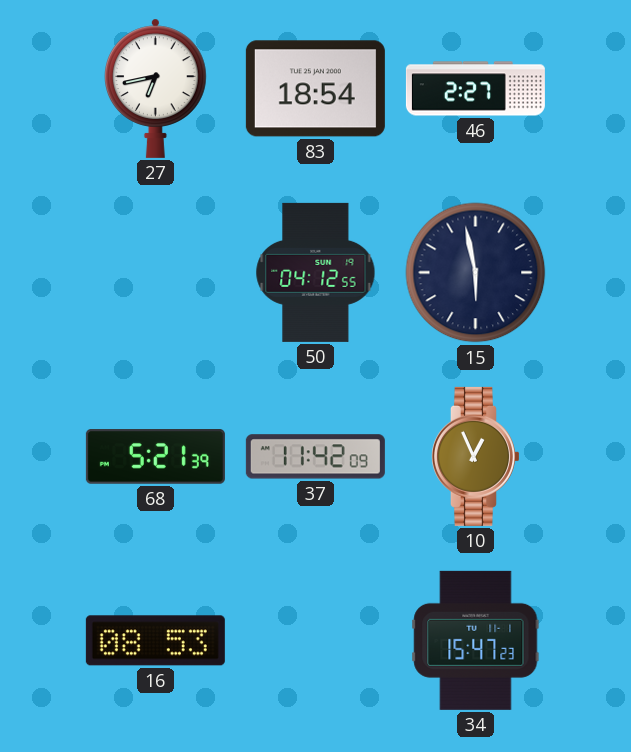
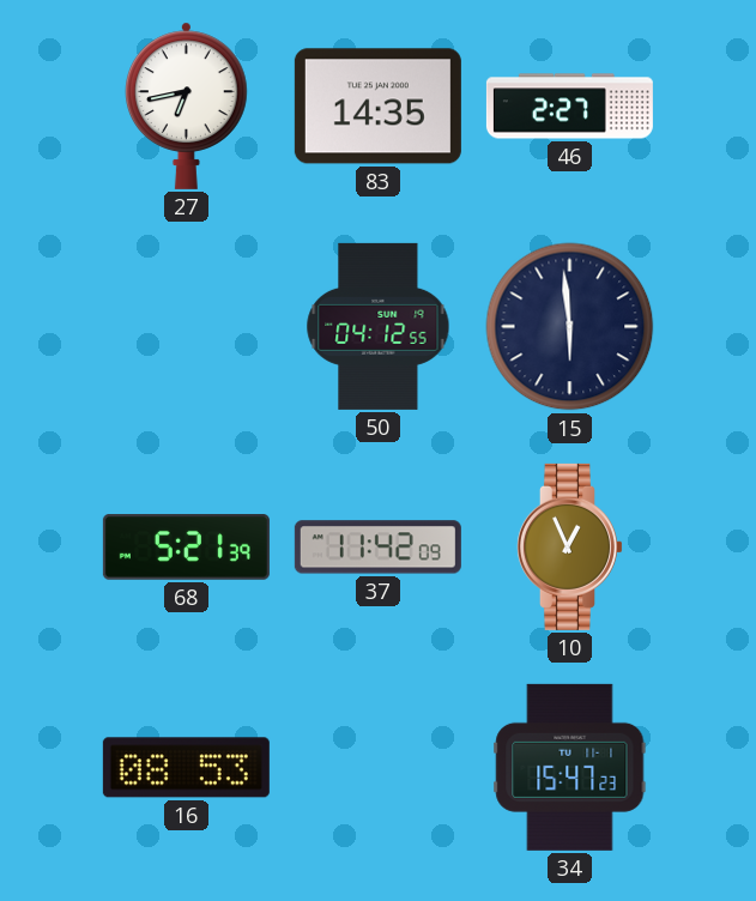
83: 18:54 -> 14:35 (377, 107)
15: 5:58 -> 5:59 (570, 327)
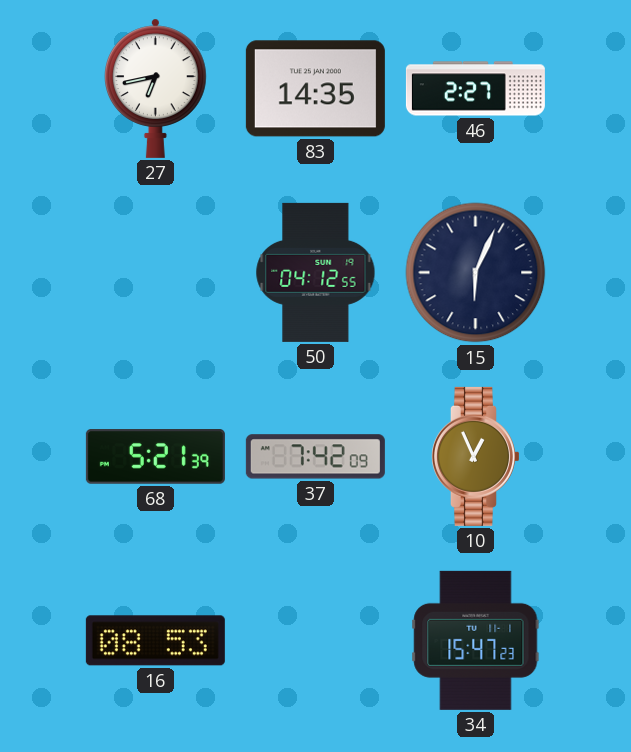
15: 5:59 -> 6:04 (476, 273)
37: 11:42 -> 7:42 (315, 457)
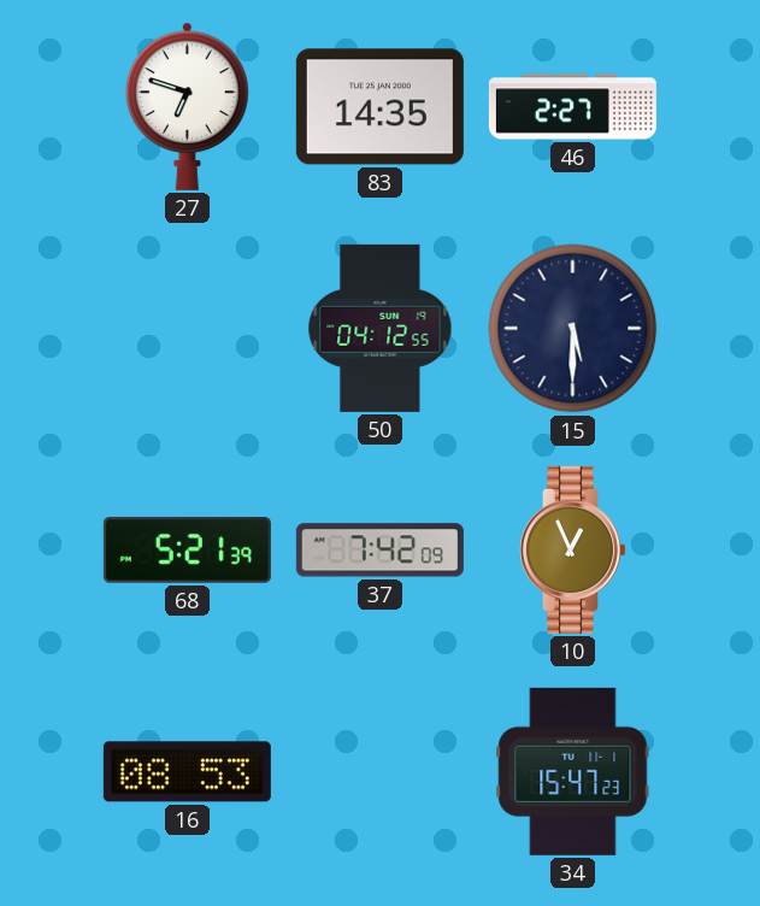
27: 6:43 -> 6:48 (188, 106)
15: 6:04 -> 5:30 (573, 329)
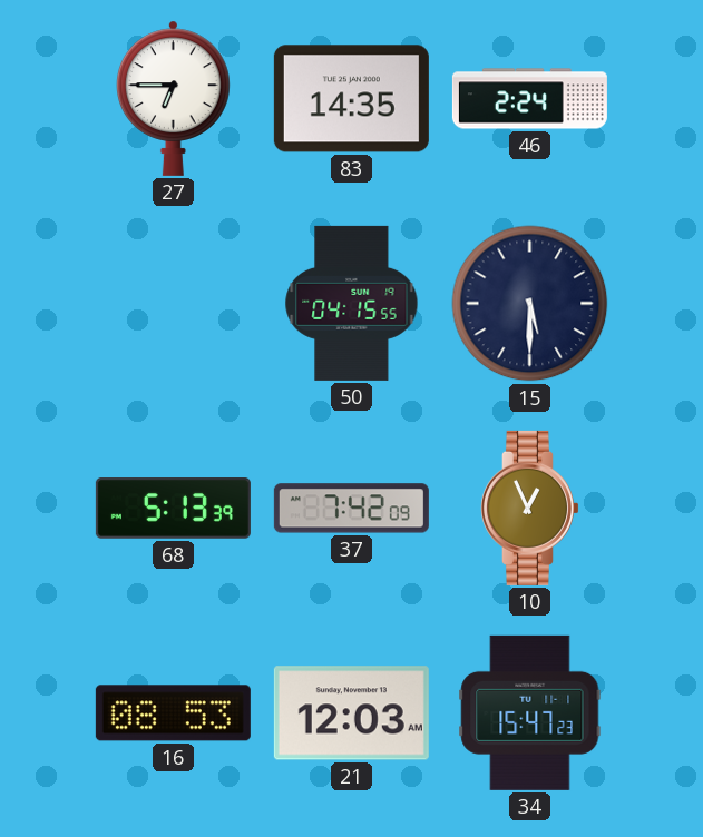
27: 6:48 -> 6:45 (174, 98)
46: 2:27 -> 2:24 (529, 99)
50: 04:12 -> 04:15 (352, 303)
68: 5:21 -> 5:13 (173, 509)
21: none -> 12:03 (351, 713)
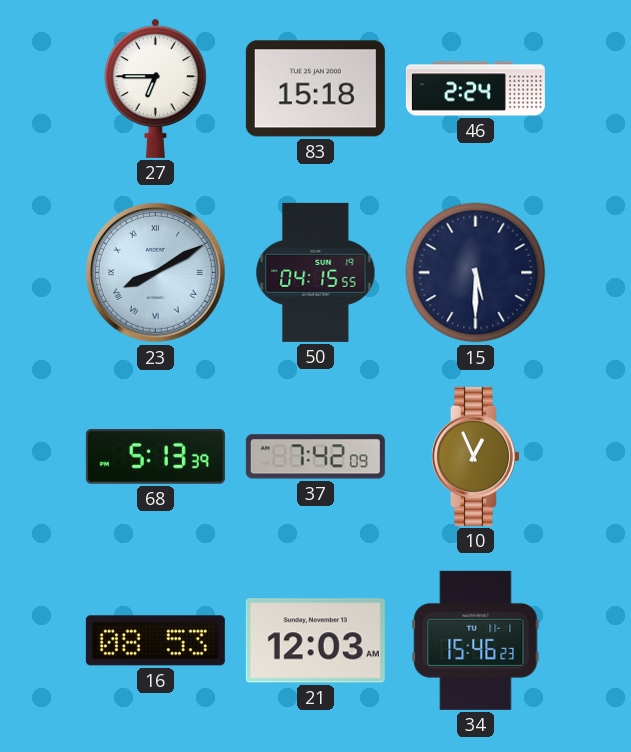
83: 14:35 -> 15:18 (315, 89)
23: none -> 8:10 (155, 272)
34: 15:47 -> 15:46 (476, 640)
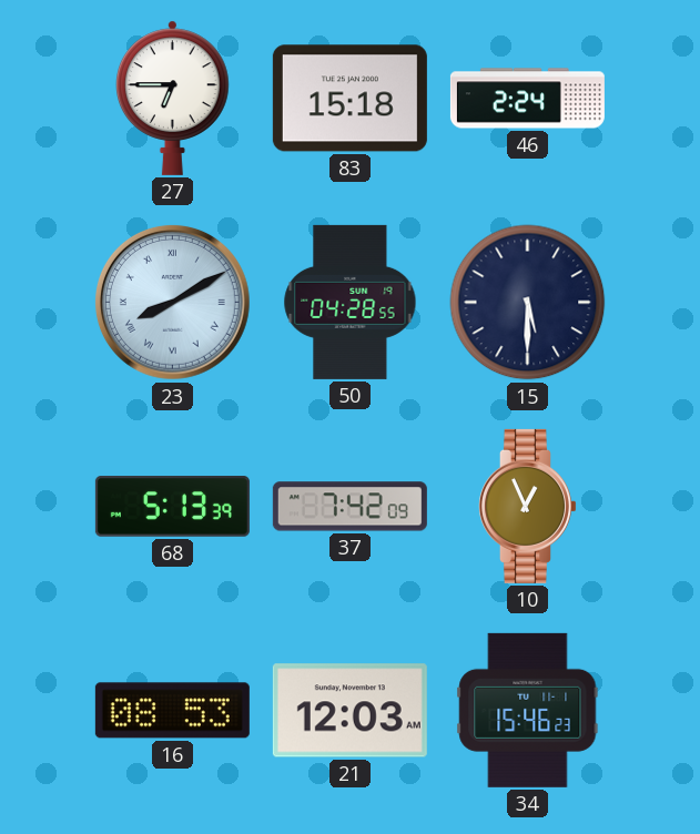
50: 04:15 -> 04:28 (351, 302)
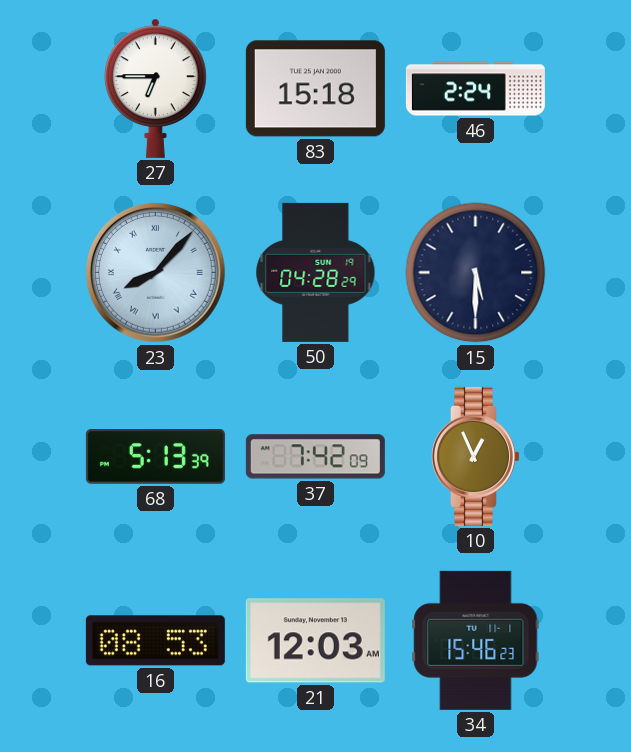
23: 8:10 -> 8:07 (155, 272)
50: 04:28:55 -> 04:28:29 (316, 272)
